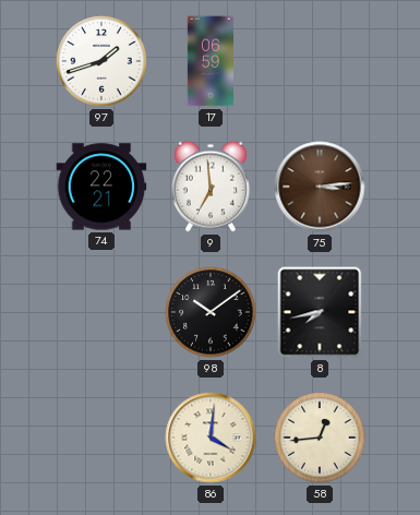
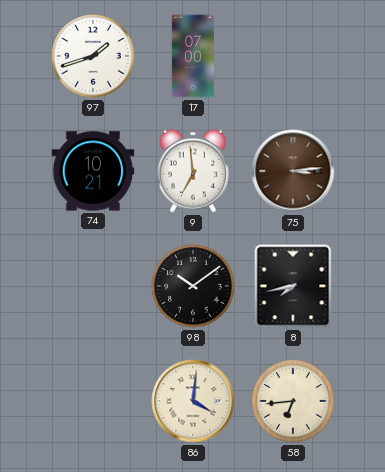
17: 06:59 -> 07:00 (192, 56)
74: 22:21 -> 10:21 (93, 171)
58: 12:44 -> 6:44 (293, 401)
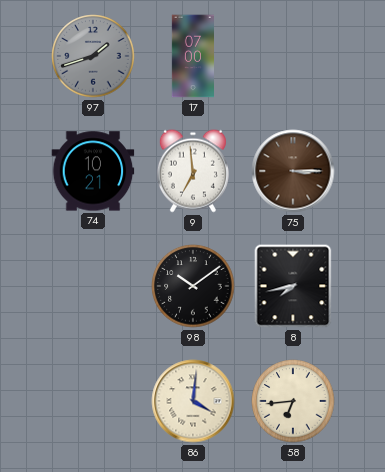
97 dial: white -> grey (93, 56)
75: 3:14 -> 3:15 (293, 171)
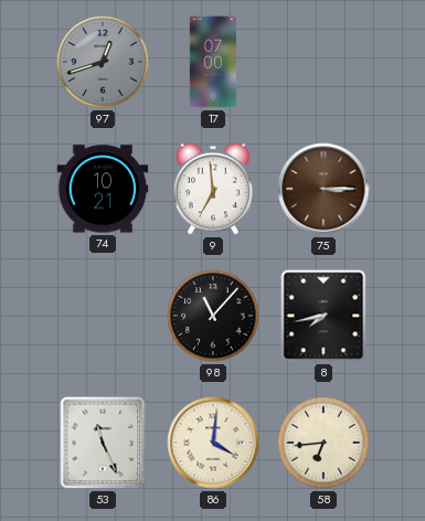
97: 1:42 -> 12:42 (103, 62)
98: 10:09 -> 11:07 (213, 316)
53: none -> 11:26 (103, 443)
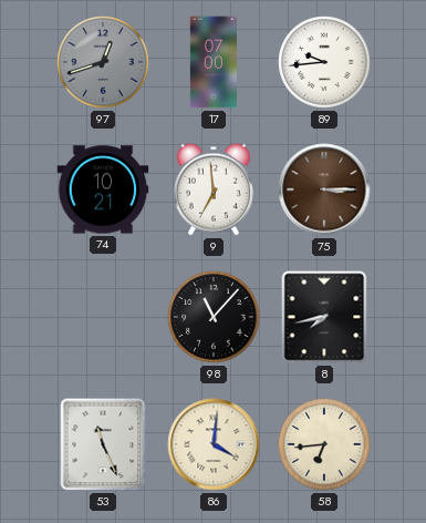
89: none -> 9:44 (324, 62)
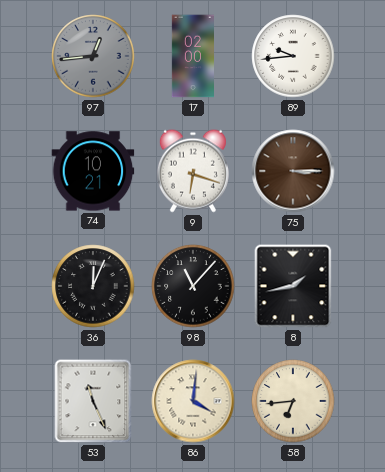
97: 12:42 -> 12:44 (93, 56)
17: 07:00 -> 02:00 (192, 56)
9: 6:59 -> 6:18 (193, 171)
36: none -> 12:04 (93, 286)
8: 7:43 -> 1:43 (293, 286)
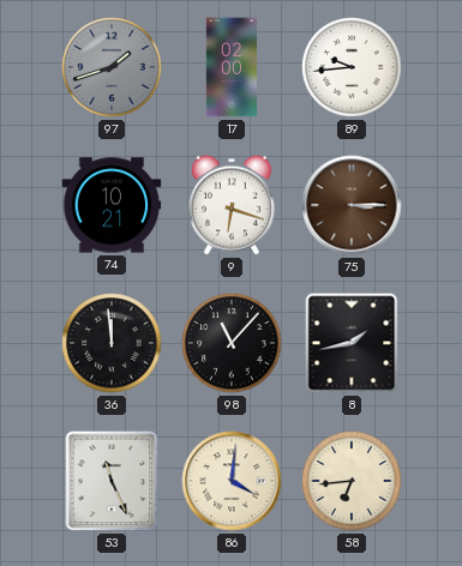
97: 12:44 -> 1:42 (112, 67)
36: 12:04 -> 11:59 (112, 343)
